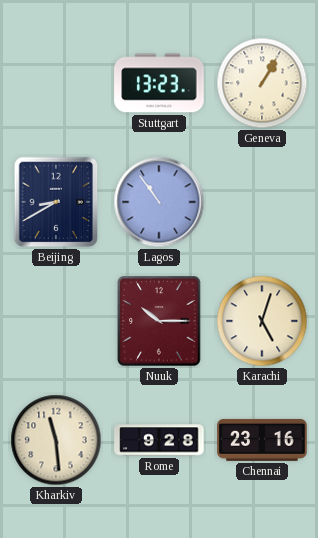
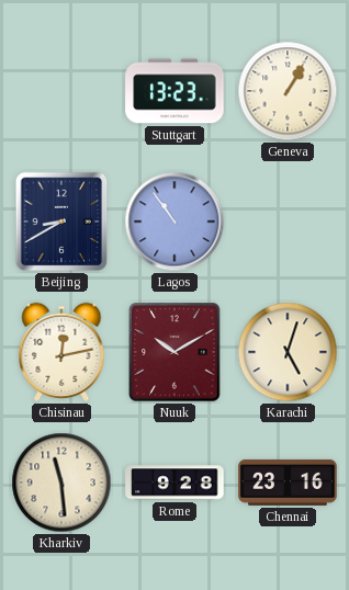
Chisinau: none -> 12:13 (61, 352)
Nuuk: 10:15 -> 10:10 (174, 352)
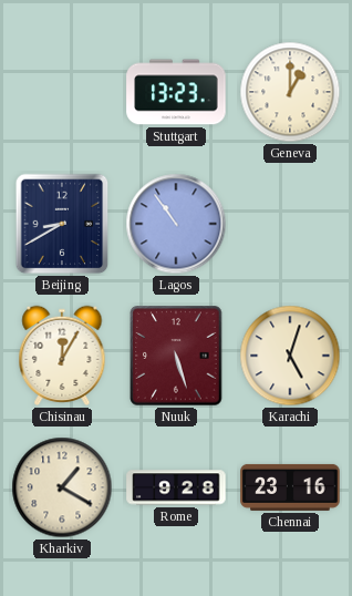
Geneva: 1:05 -> 1:00 (290, 92)
Chisinau: 12:13 -> 12:05 (62, 356)
Nuuk: 10:10 -> 5:27 (176, 356)
Kharkiv: 11:29 -> 1:20 (62, 487)
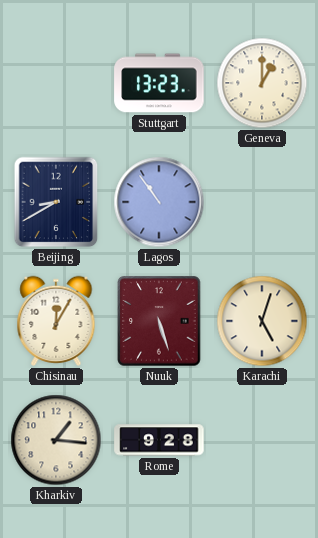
Kharkiv: 1:20 -> 1:16 (56, 440)
Chennai: 23:16 -> none (290, 487)
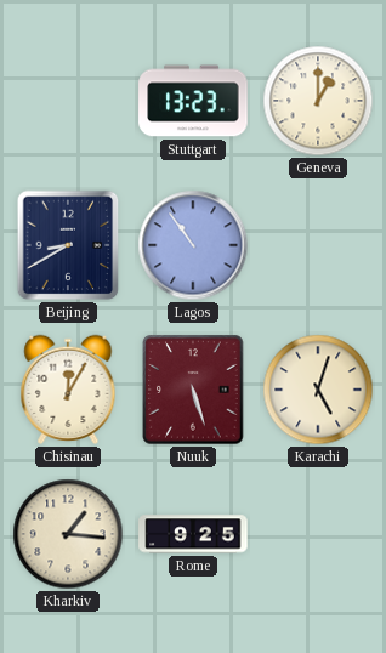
Rome: 9:28 -> 9:25 (193, 534)
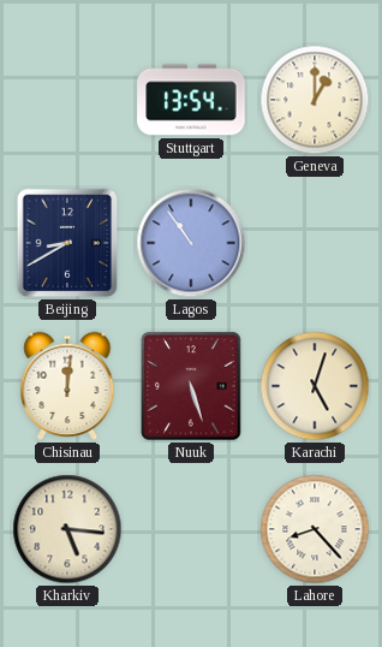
Stuttgart: 13:23 -> 13:54 (191, 100)
Chisinau: 12:05 -> 12:01 (67, 386)
Kharkiv: 1:16 -> 5:16 (67, 529)
Rome: 9:25 -> none (193, 534)
Lahore: none -> 8:23 (315, 529)
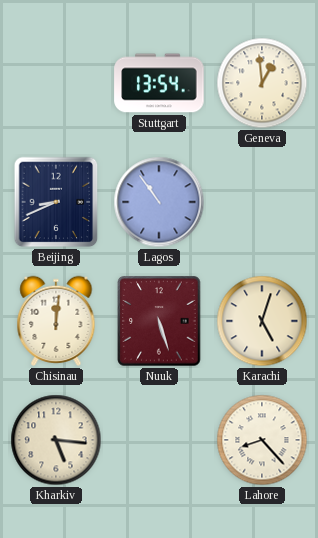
Geneva: 1:00 -> 12:59 (262, 83)
Beijing: 8:40 -> 8:41 (56, 202)
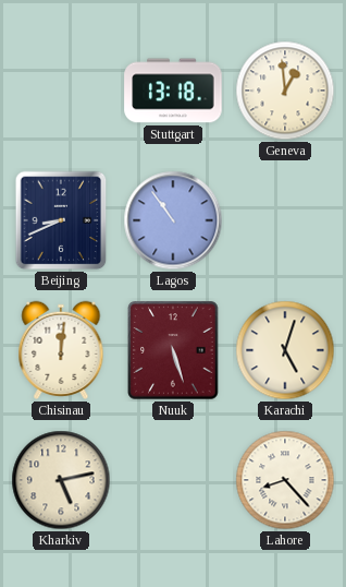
Stuttgart: 13:54 -> 13:18 (173, 91)
Kharkiv: 5:16 -> 5:13 (61, 480)
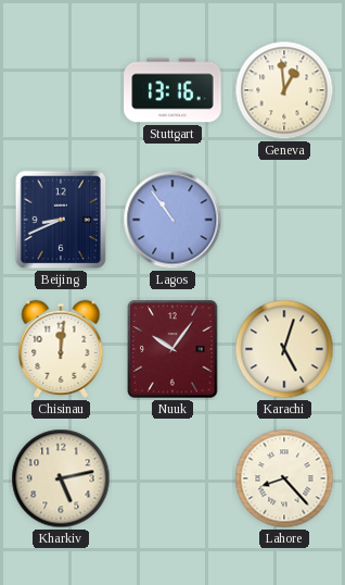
Stuttgart: 13:18 -> 13:16 (173, 90)
Nuuk: 5:27 -> 10:06 (173, 349)
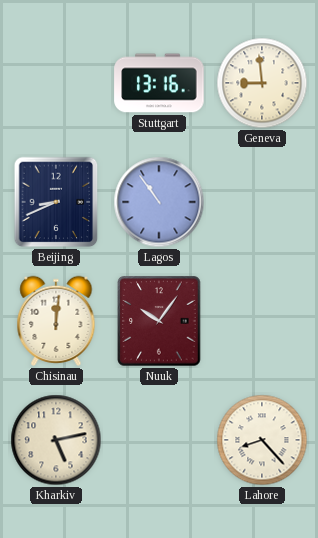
Geneva: 12:59 -> 8:59 (262, 83)
Karachi: 5:03 -> none (284, 349)
